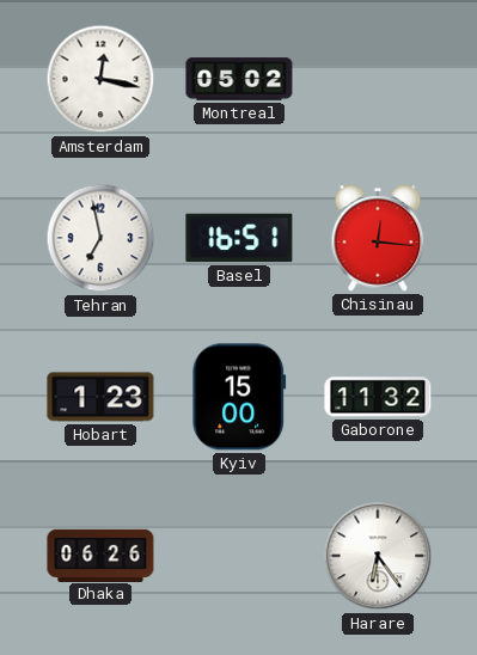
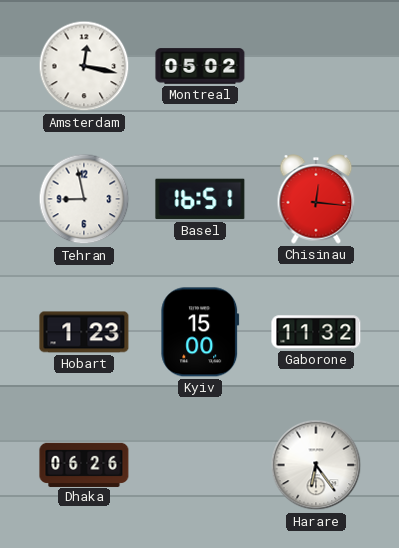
Tehran: 6:58 -> 8:58 (84, 199)
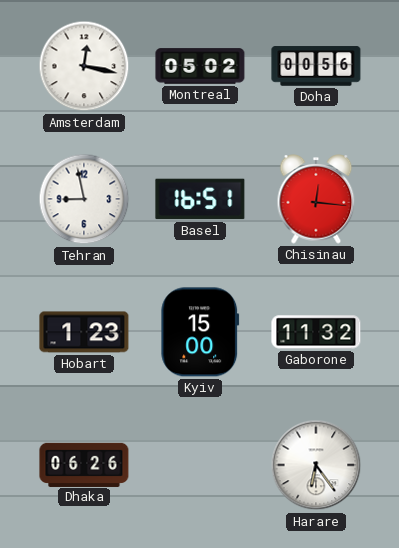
Doha: none -> 00:56 (316, 66)
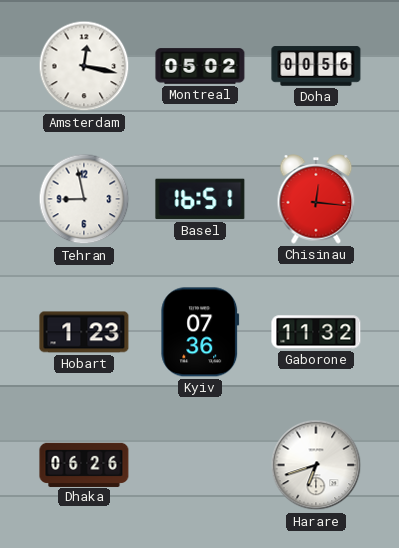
Kyiv: 15:00 -> 07:36 (200, 332)
Harare: 6:24 -> 6:42 (316, 465)
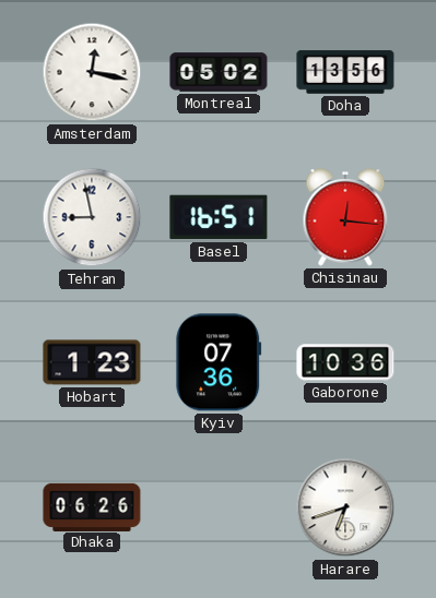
Doha: 00:56 -> 13:56 (345, 72)
Gaborone: 11:32 -> 10:36 (345, 362)
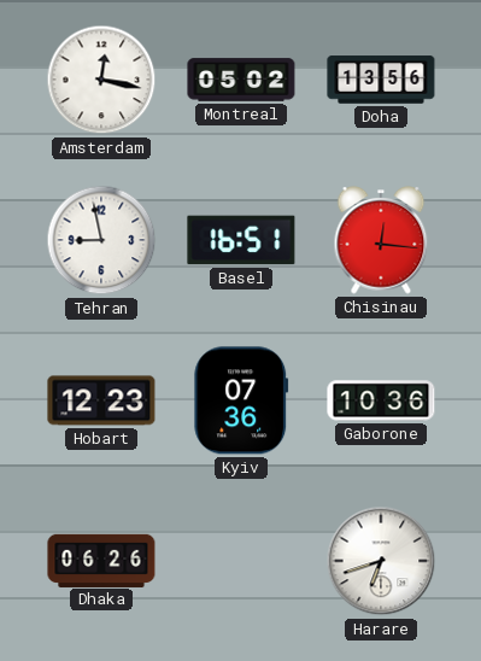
Hobart: 1:23 -> 12:23 (101, 400)
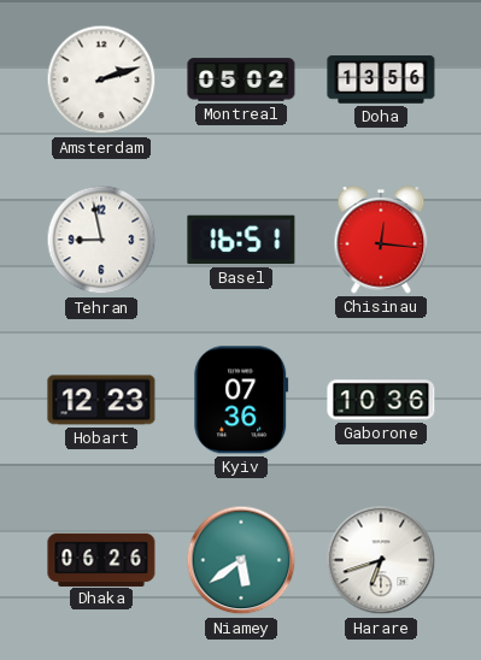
Amsterdam: 12:17 -> 2:12 (101, 79)
Niamey: none -> 5:39 (241, 560)
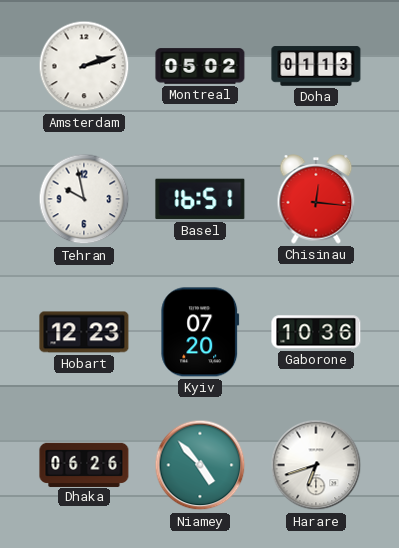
Doha: 13:56 -> 01:13 (316, 66)
Tehran: 8:58 -> 9:58 (84, 199)
Kyiv: 07:36 -> 07:20 (200, 332)
Niamey: 5:39 -> 4:53 (200, 465)
